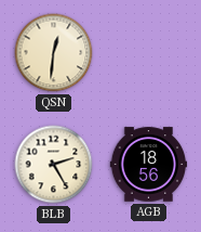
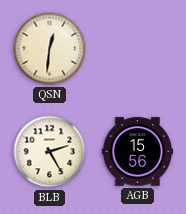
AGB: 18:56 -> 15:56 (138, 152)
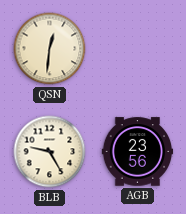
BLB: 2:25 -> 9:25 (50, 152)
AGB: 15:56 -> 23:56 (138, 152)
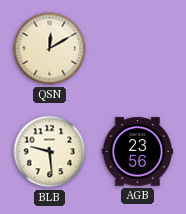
QSN: 12:31 -> 12:10 (50, 49)
BLB: 9:25 -> 9:29 (50, 152)
